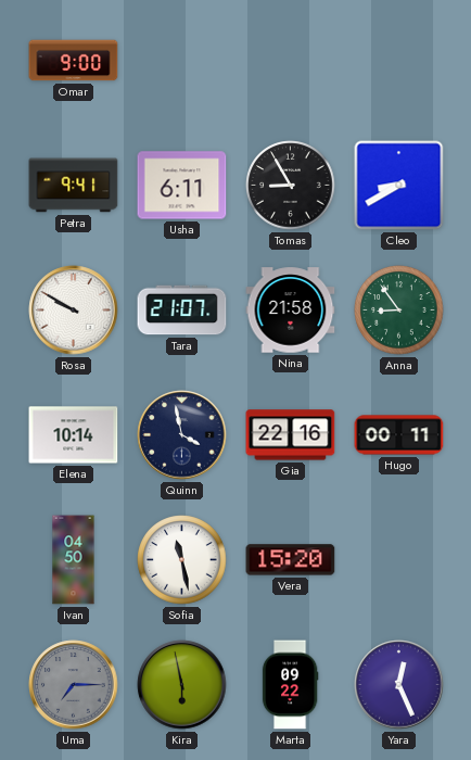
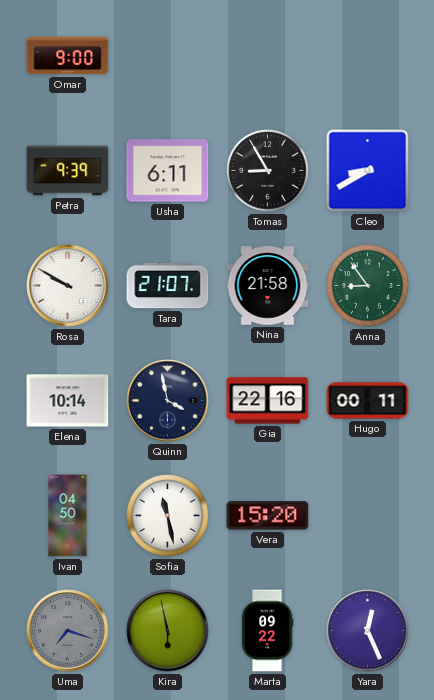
Petra: 9:41 -> 9:39 (68, 171)
Uma: 7:15 -> 7:18 (68, 631)
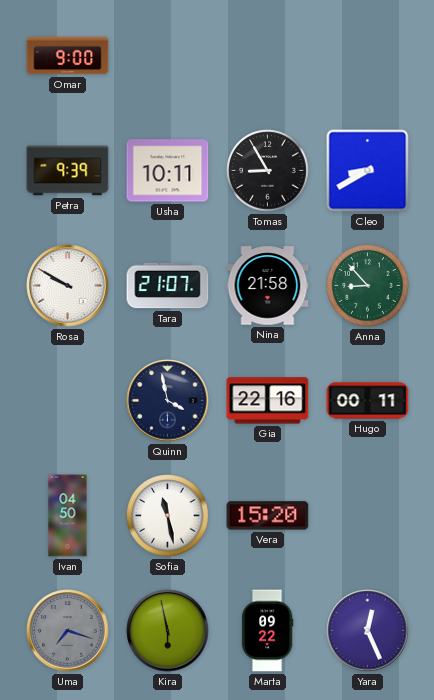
Usha: 6:11 -> 10:11 (168, 171)
Anna: 8:54 -> 8:53 (368, 286)
Elena: 10:14 -> none (68, 401)
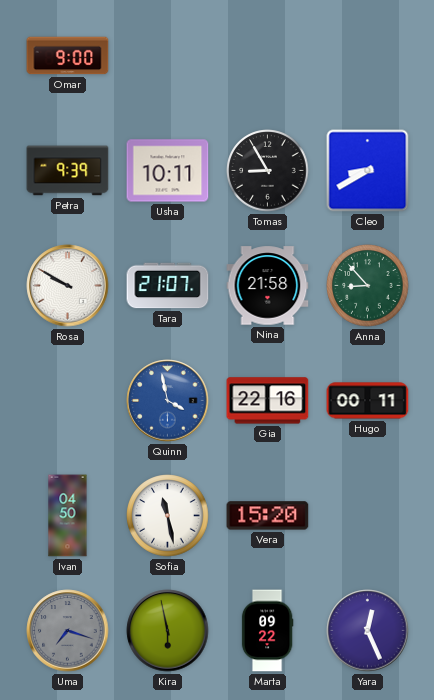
Quinn dial: navy -> blue (168, 401)
